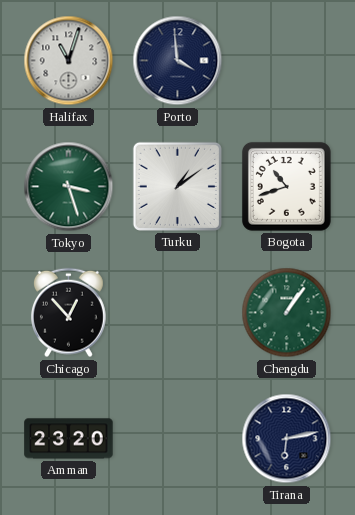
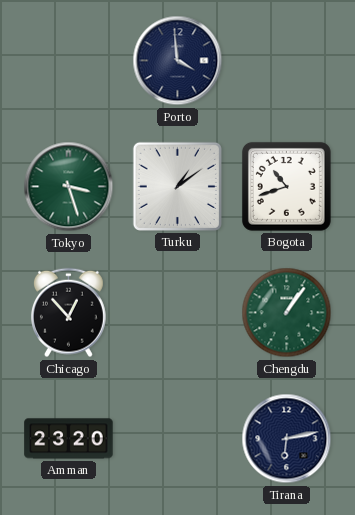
Halifax: 11:03 -> none (69, 61)
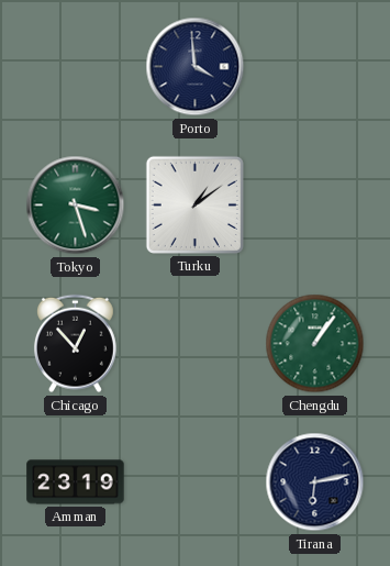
Bogota: 10:42 -> none (286, 186)
Amman: 23:20 -> 23:19 (76, 482)
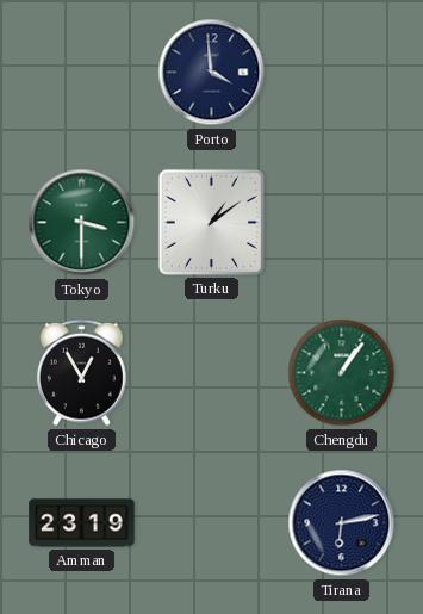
Tokyo: 3:27 -> 3:30 (82, 223)
Chicago: 12:53 -> 12:55 (81, 373)
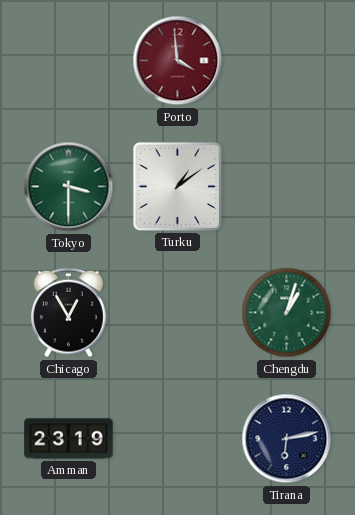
Porto dial: navy -> burgundy (178, 61)
Chengdu: 1:06 -> 1:03 (287, 313)
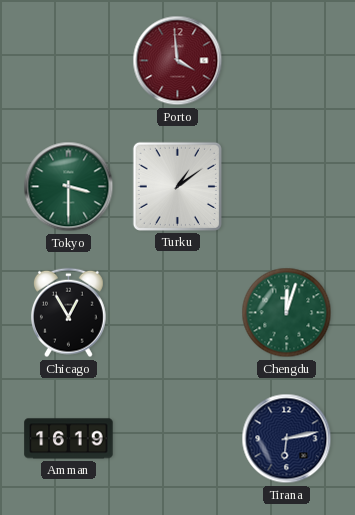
Chengdu: 1:03 -> 12:03 (287, 313)
Amman: 23:19 -> 16:19 (69, 439)
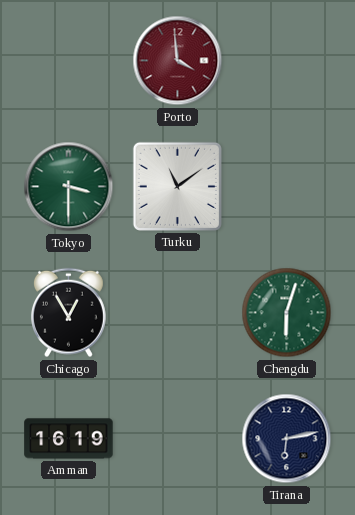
Turku: 1:09 -> 11:09 (177, 186)
Chengdu: 12:03 -> 6:03 (287, 313)
